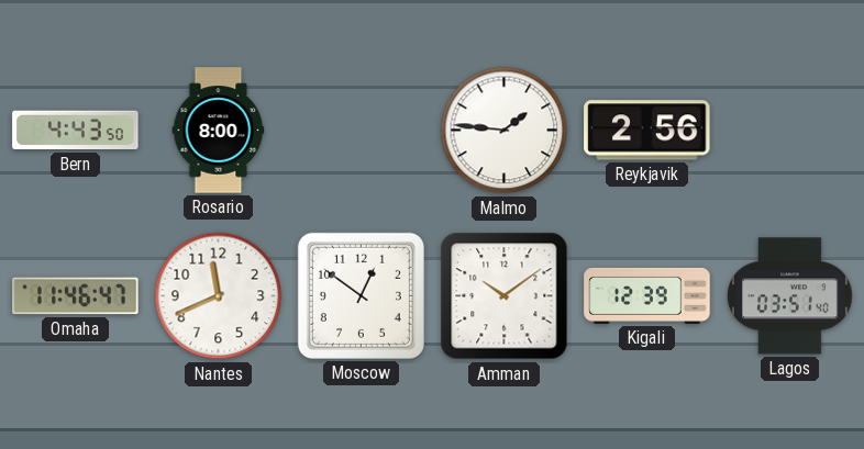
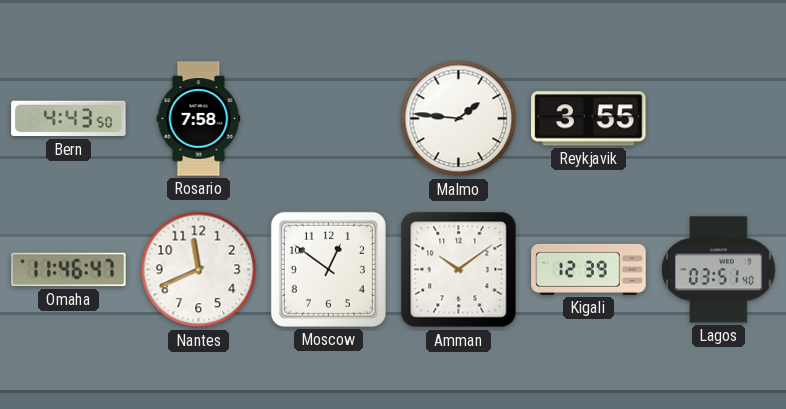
Rosario: 8:00 -> 7:58 (199, 119)
Reykjavik: 2:56 -> 3:55 (589, 119)
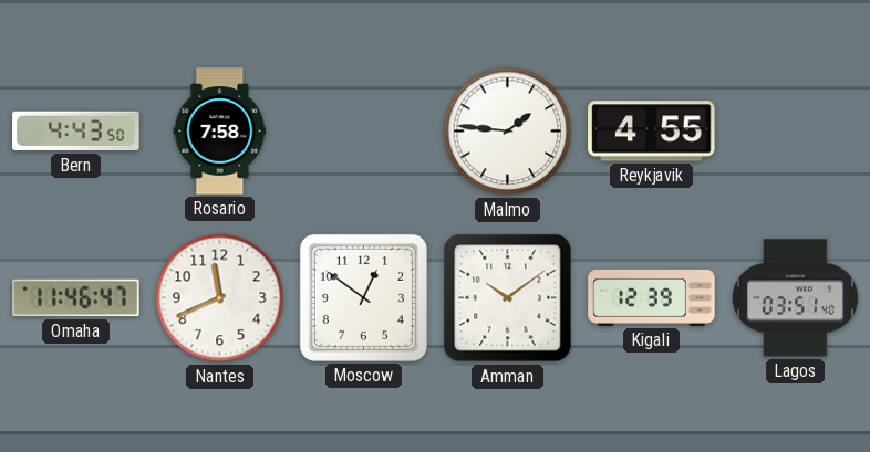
Reykjavik: 3:55 -> 4:55 (652, 132)
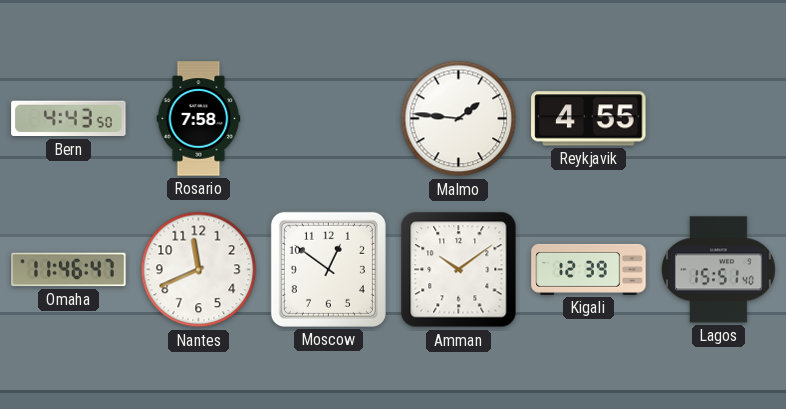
Lagos: 03:51 -> 15:51 (718, 270)
